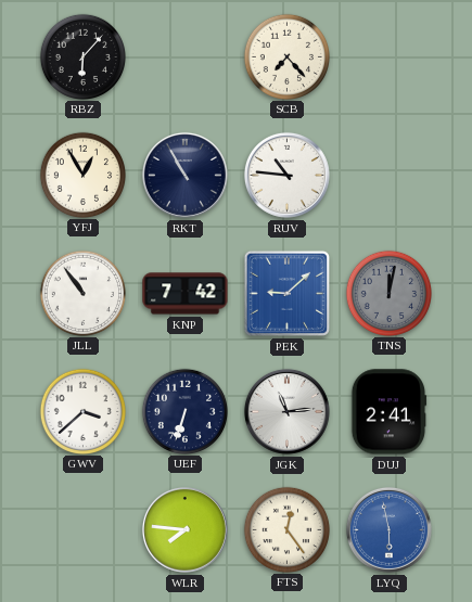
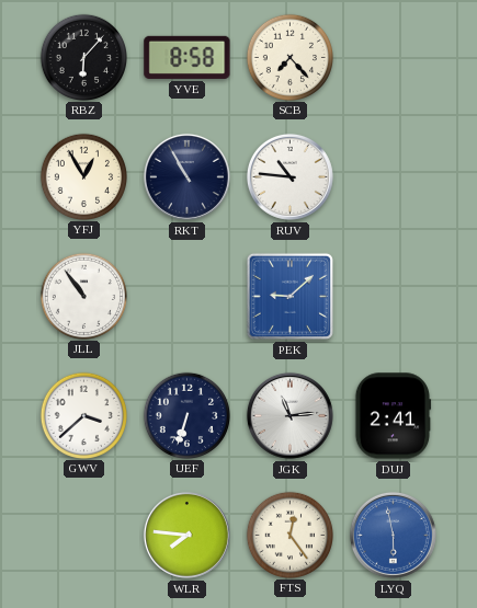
YVE: none -> 8:58 (188, 57)
KNP: 7:42 -> none (186, 294)
TNS: 12:02 -> none (388, 293)
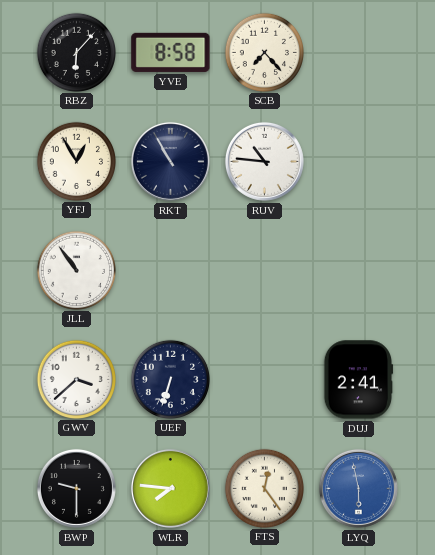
PEK: 9:08 -> none (289, 296)
JGK: 11:14 -> none (289, 415)
BWP: none -> 9:30 (76, 488)
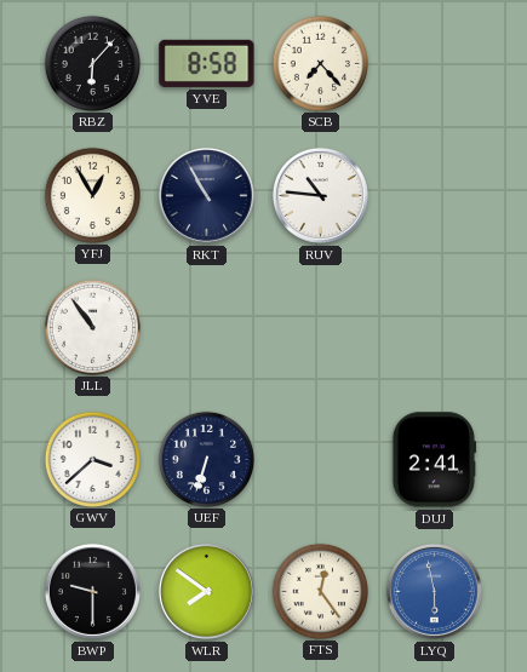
WLR: 7:46 -> 7:51 (206, 591)
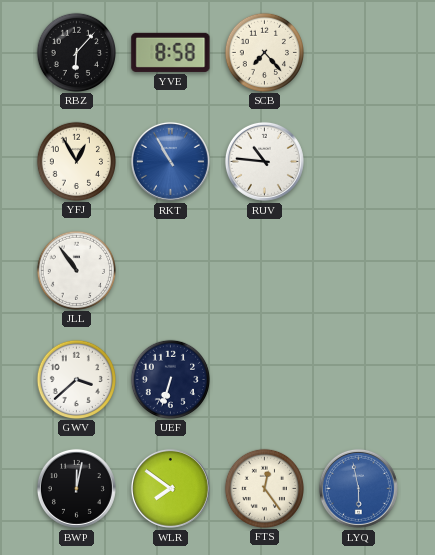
RKT dial: navy -> blue (170, 161)
DUJ: 2:41 -> none (435, 460)
BWP: 9:30 -> 12:02 (76, 488)
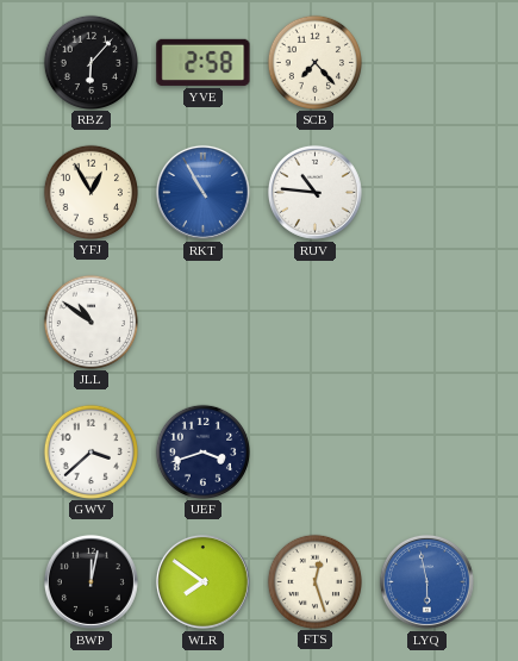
YVE: 8:58 -> 2:58 (204, 62)
JLL: 10:54 -> 10:51 (91, 322)
UEF: 6:33 -> 3:42 (202, 451)
FTS: 12:24 -> 12:27 (314, 581)
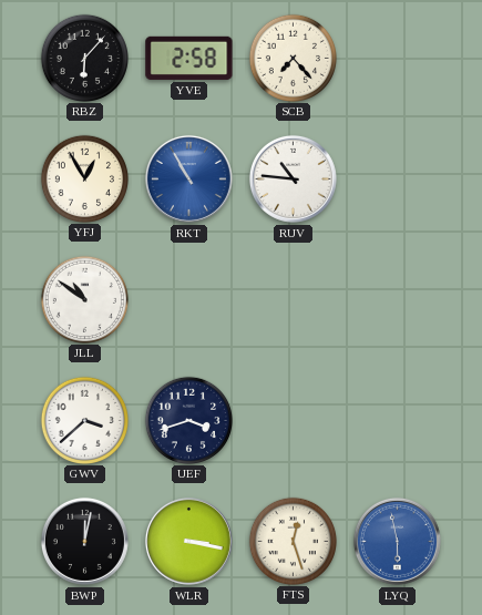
WLR: 7:51 -> 3:17 (188, 541)
